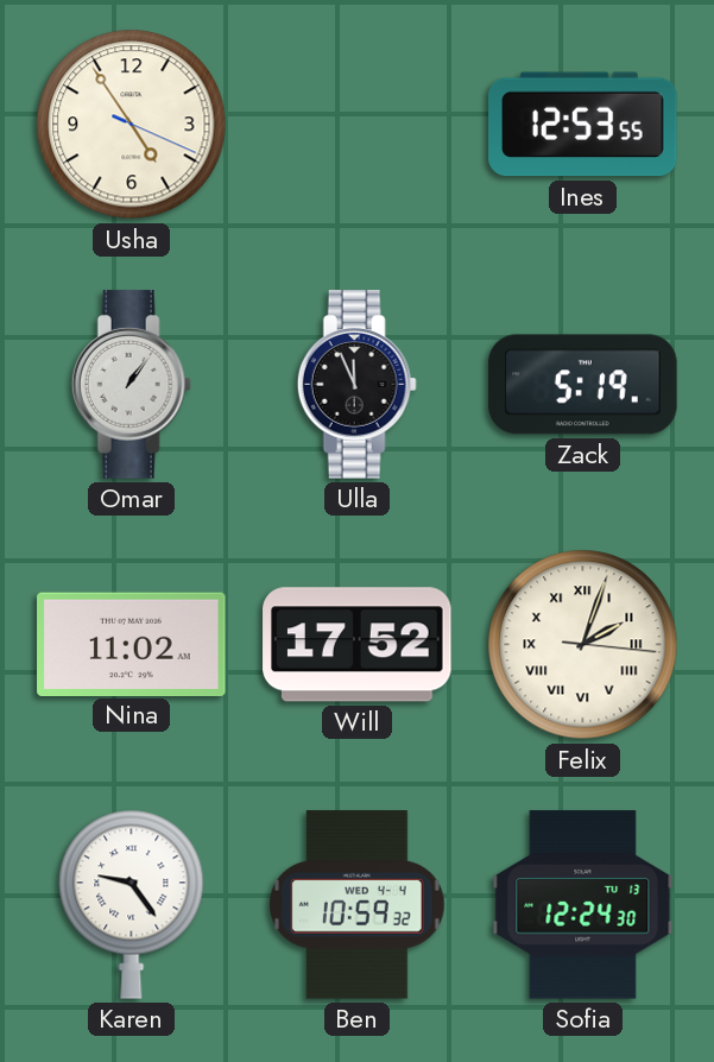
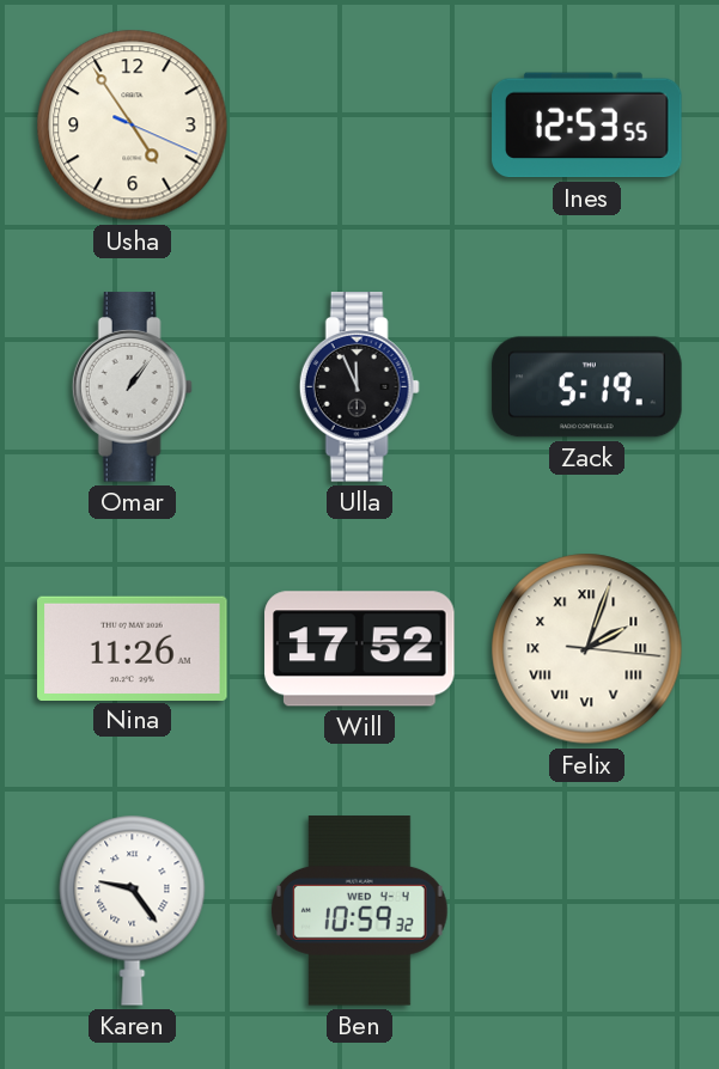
Nina: 11:02 -> 11:26 (133, 648)
Sofia: 12:24 -> none (583, 905)
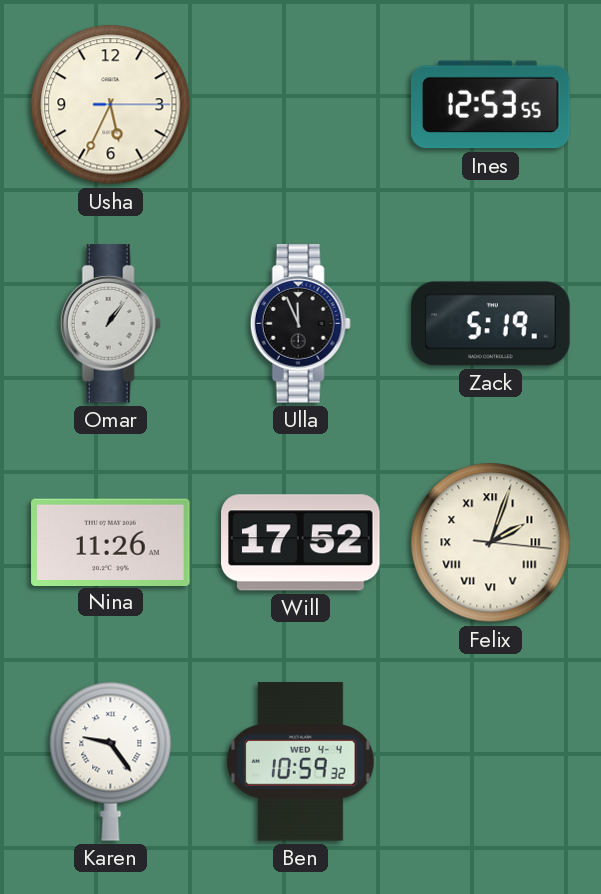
Usha: 4:54 -> 5:34 (111, 105)
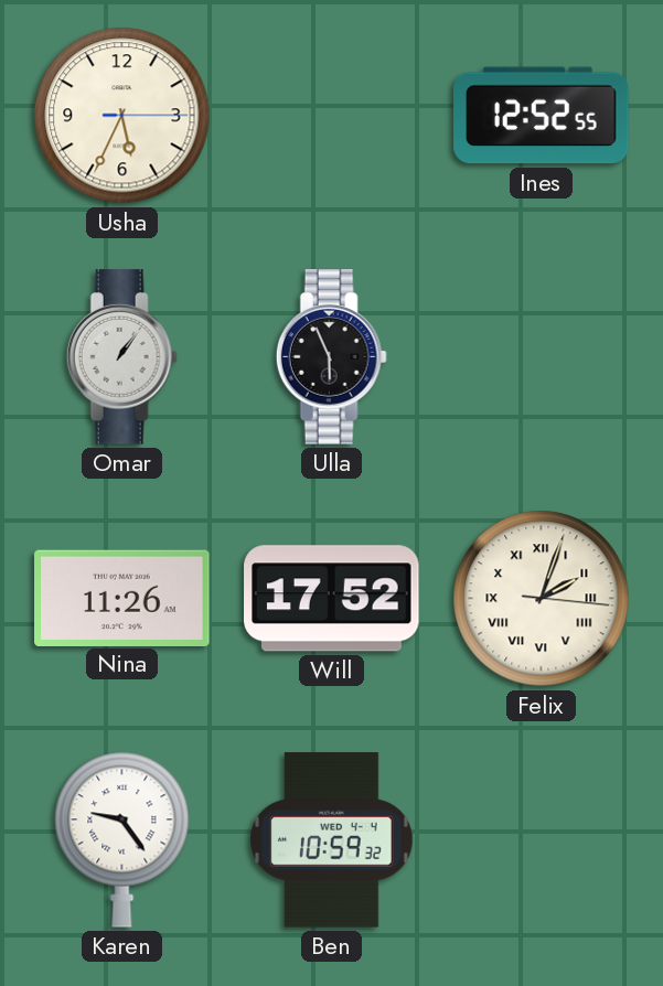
Ines: 12:53 -> 12:52 (542, 116)
Ulla: 11:56 -> 5:56 (331, 357)
Zack: 5:19 -> none (491, 324)
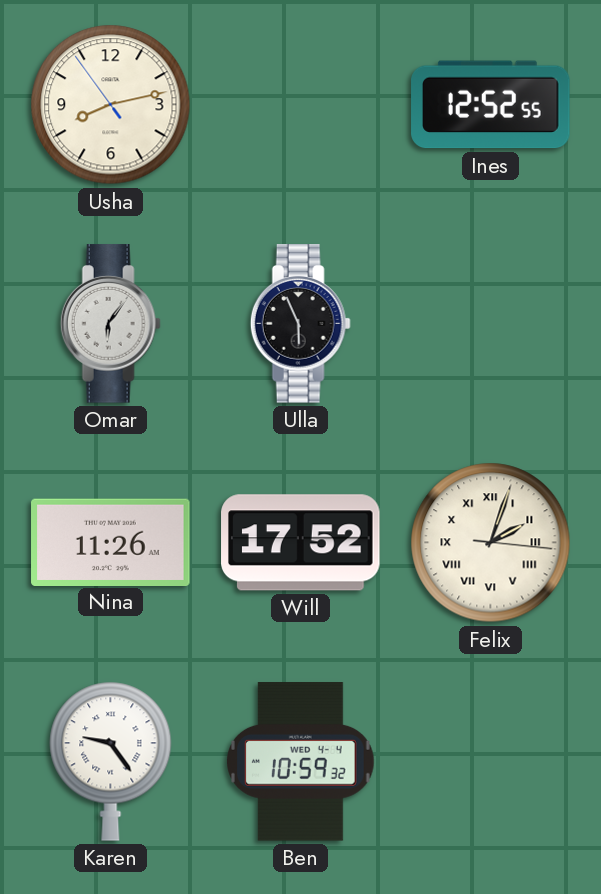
Usha: 5:34 -> 8:12 (111, 105)
Omar: 1:06 -> 6:06 (110, 324)
